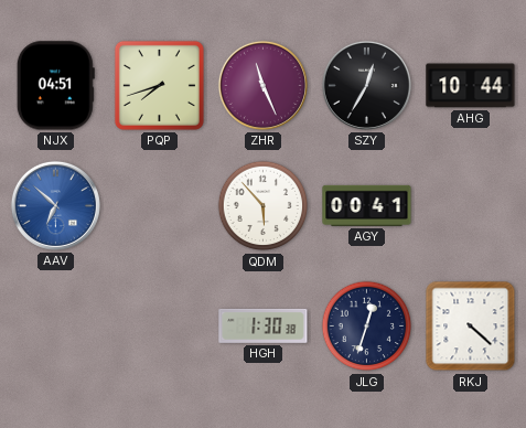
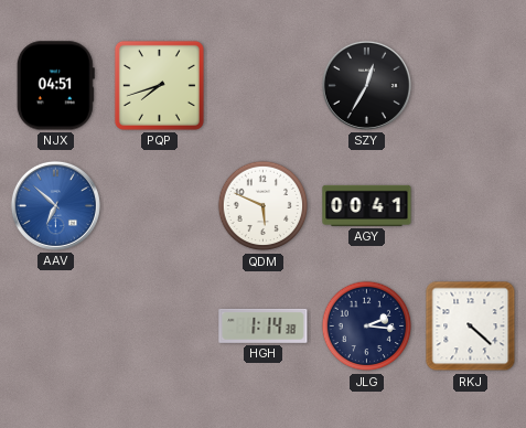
ZHR: 11:26 -> none (262, 85)
AHG: 10:44 -> none (471, 86)
QDM: 5:53 -> 5:49 (264, 206)
HGH: 1:30 -> 1:14 (264, 325)
JLG: 12:33 -> 2:16 (367, 327)
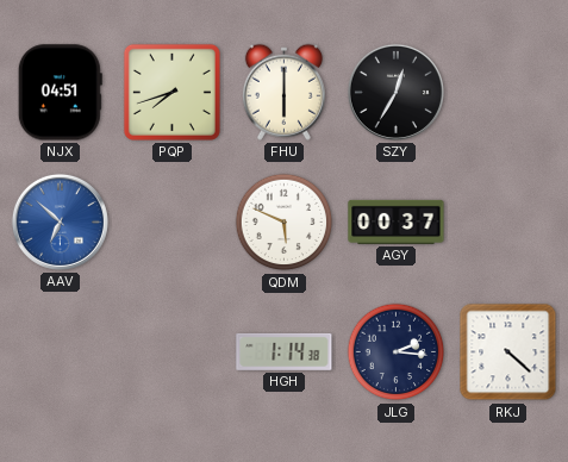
FHU: none -> 6:00 (283, 92)
AGY: 00:41 -> 00:37 (397, 221)
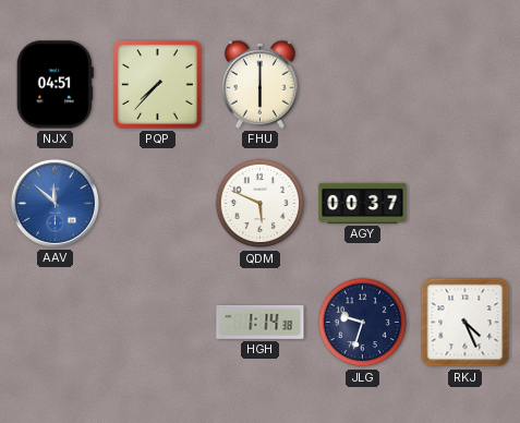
PQP: 7:42 -> 7:37 (157, 84)
SZY: 12:35 -> none (395, 92)
AAV: 6:52 -> 11:52 (55, 203)
JLG: 2:16 -> 9:33 (363, 323)
RKJ: 4:22 -> 4:26 (465, 323)
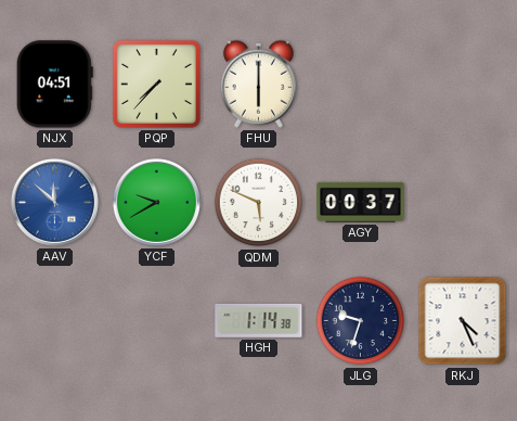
YCF: none -> 9:40 (156, 202)
